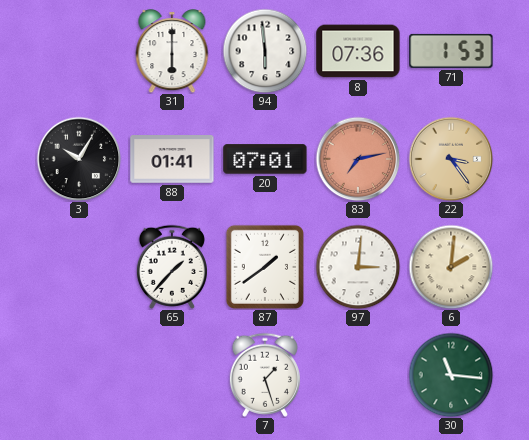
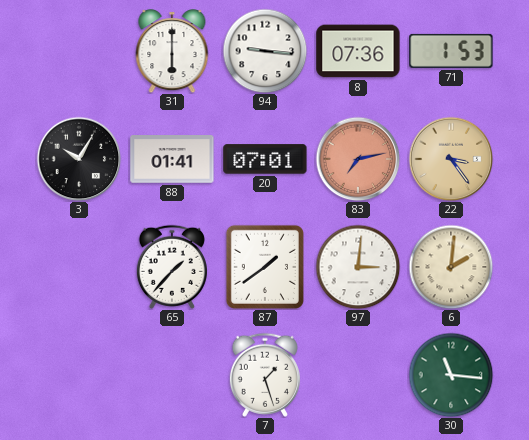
94: 5:59 -> 9:16 (265, 51)
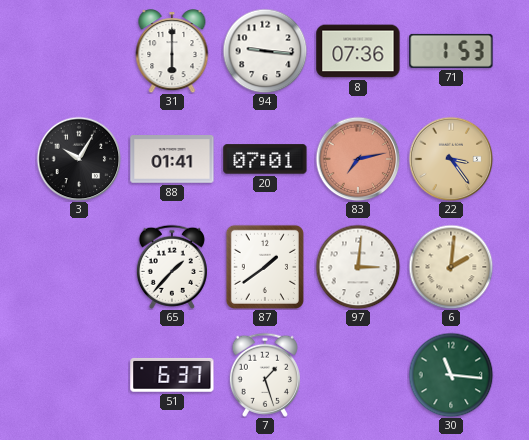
51: none -> 6:37 (172, 375)
